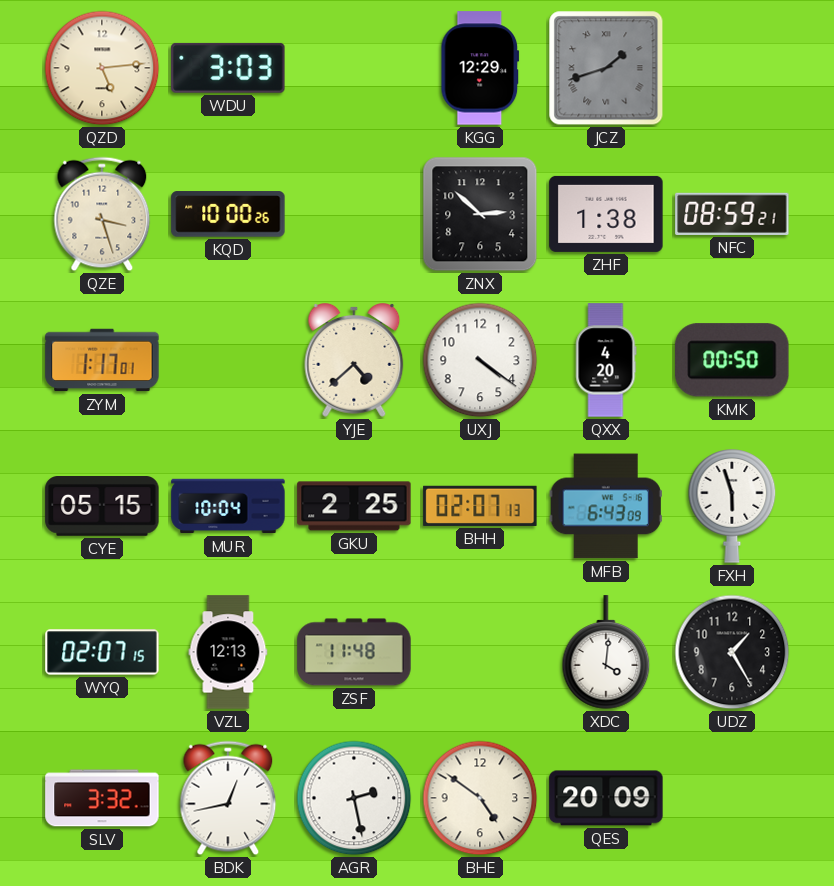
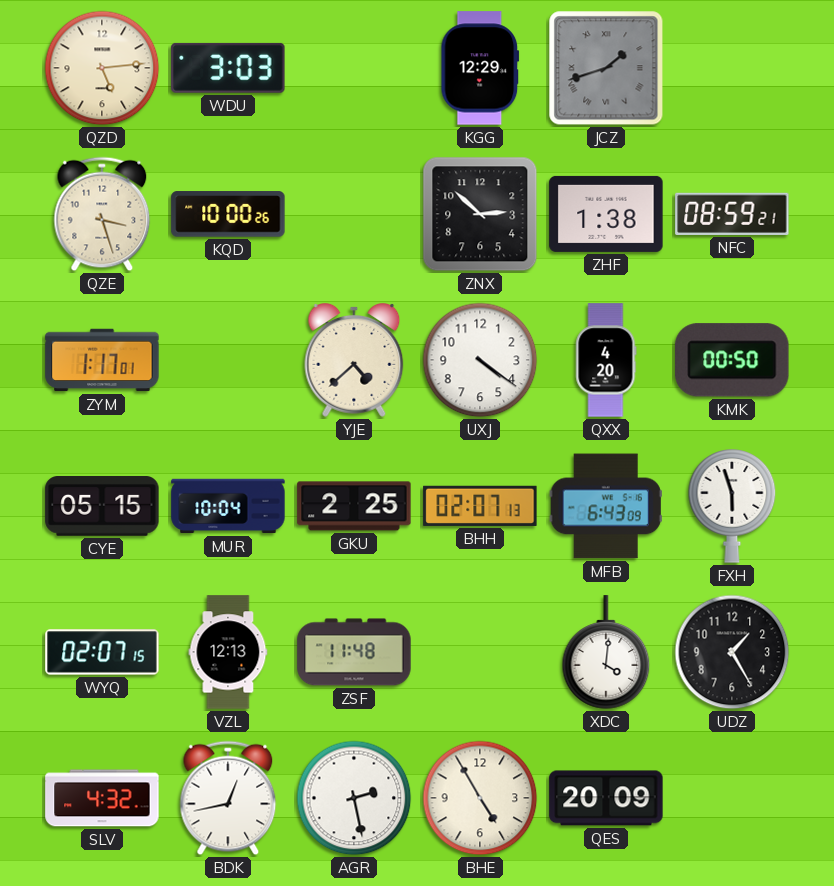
SLV: 3:32 -> 4:32 (102, 798)
BHE: 4:51 -> 4:55 (480, 798)
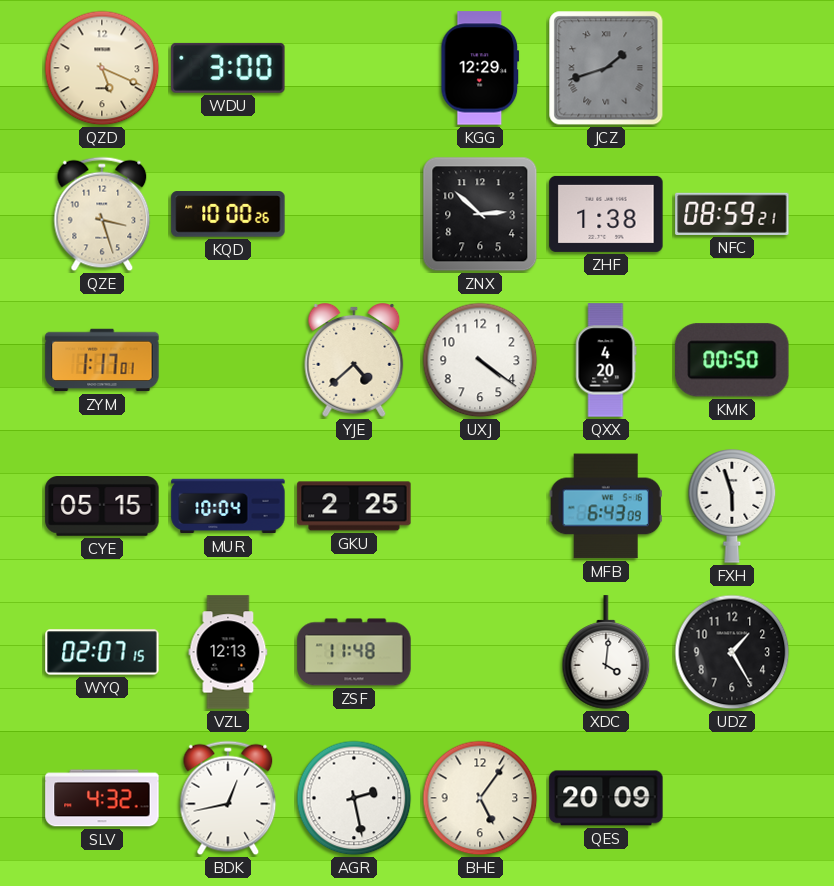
QZD: 5:14 -> 5:19 (102, 68)
WDU: 3:03 -> 3:00 (228, 68)
BHH: 02:07 -> none (480, 506)
BHE: 4:55 -> 5:06 (480, 798)
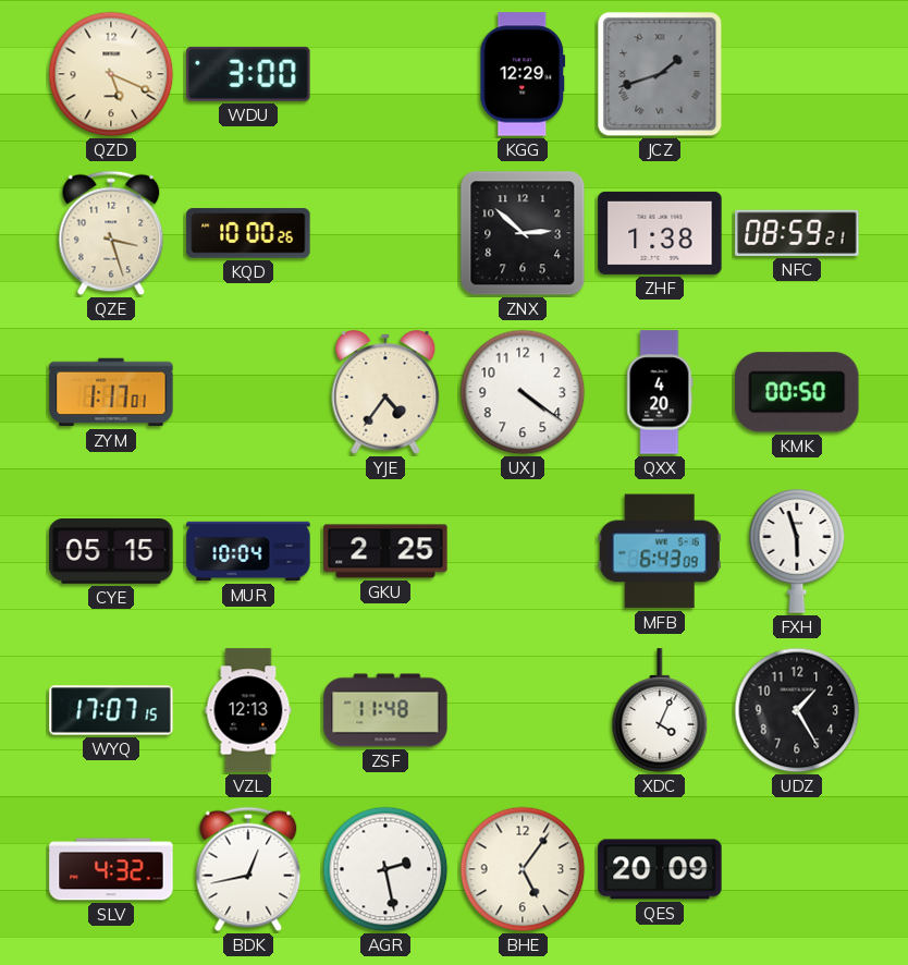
YJE: 4:38 -> 4:36 (385, 393)
WYQ: 02:07 -> 17:07 (111, 710)
XDC: 4:01 -> 4:04 (660, 710)
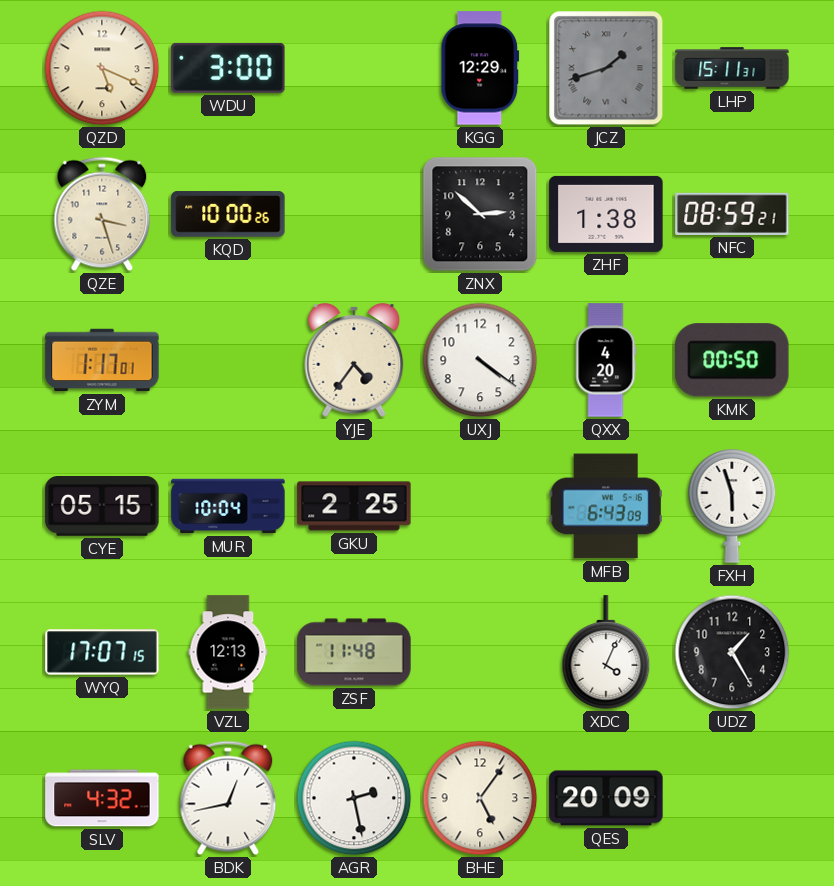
LHP: none -> 15:11 (732, 68)
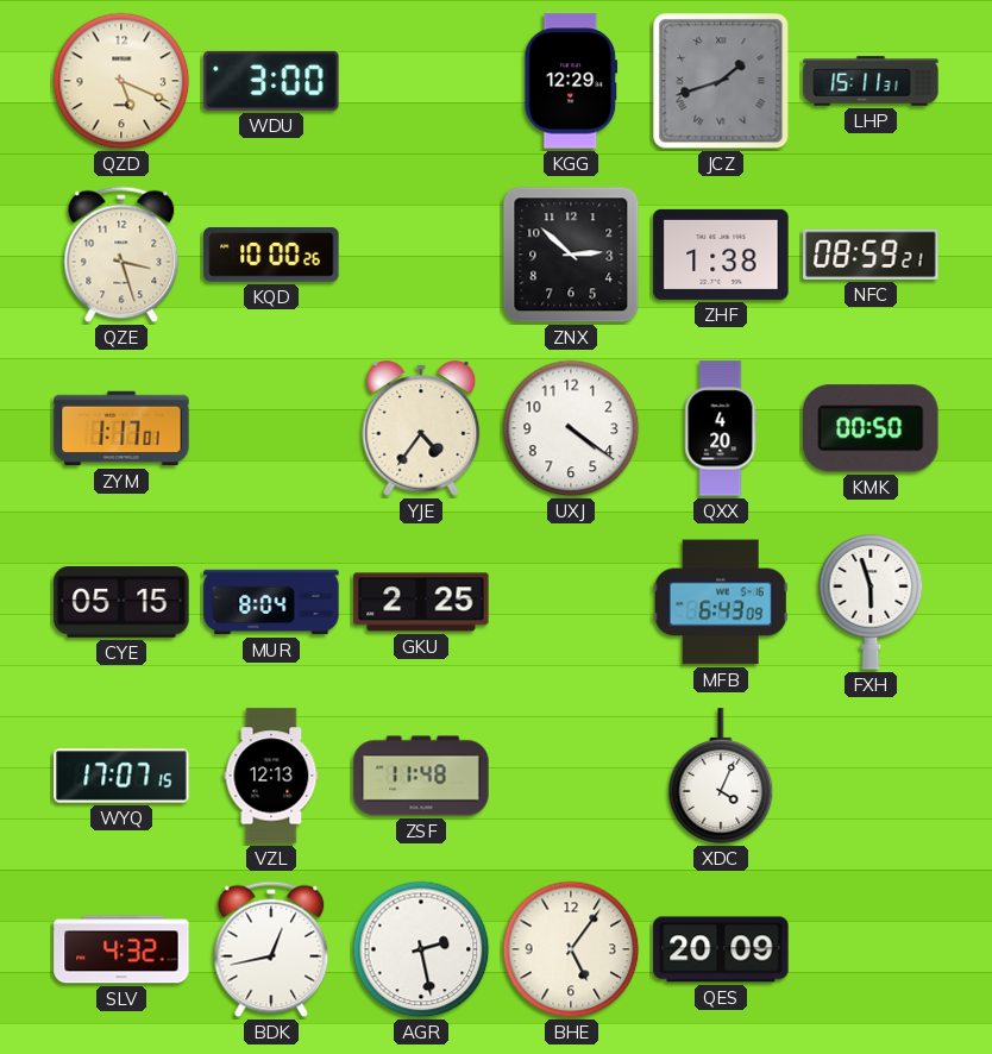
MUR: 10:04 -> 8:04 (271, 602)
UDZ: 1:25 -> none (732, 652)
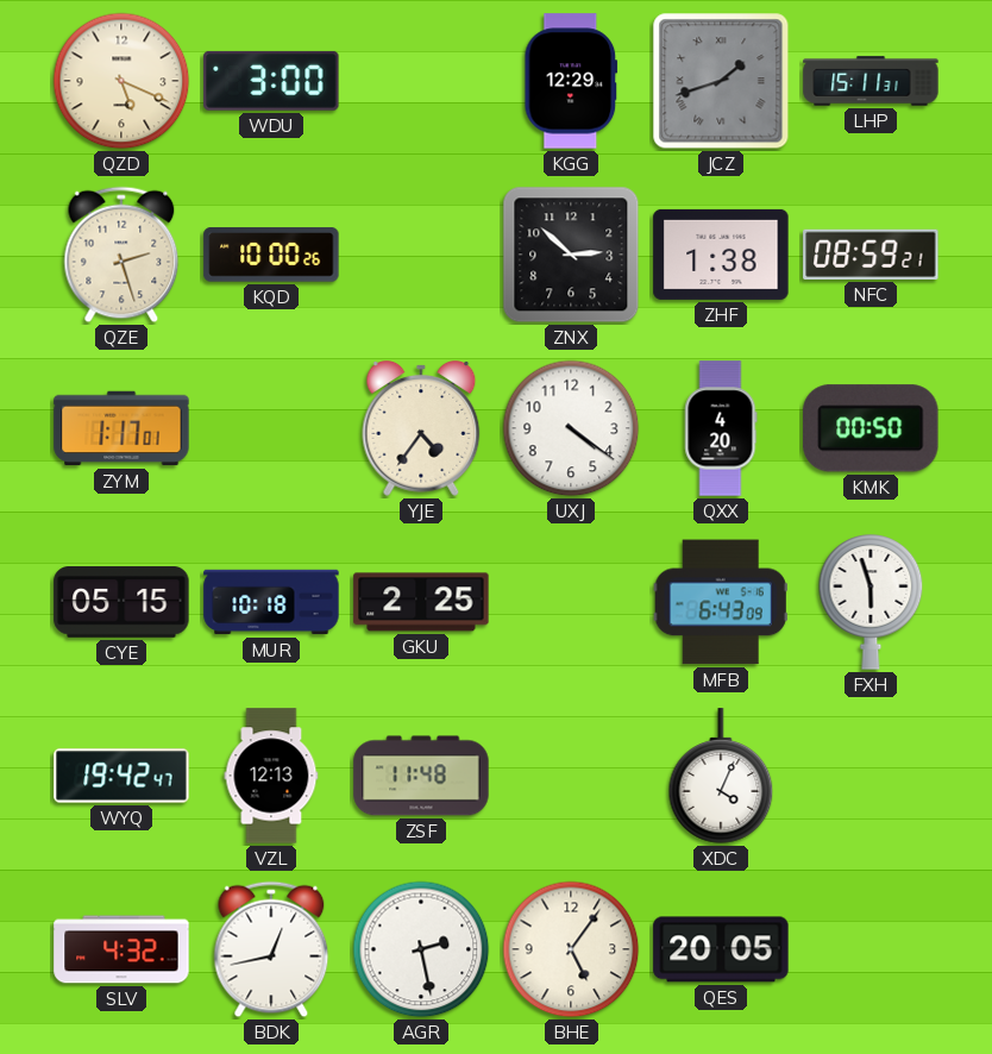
QZE: 3:27 -> 2:27 (121, 255)
MUR: 8:04 -> 10:18 (271, 602)
WYQ: 17:07 -> 19:42 (121, 776)
QES: 20:09 -> 20:05 (721, 949)
